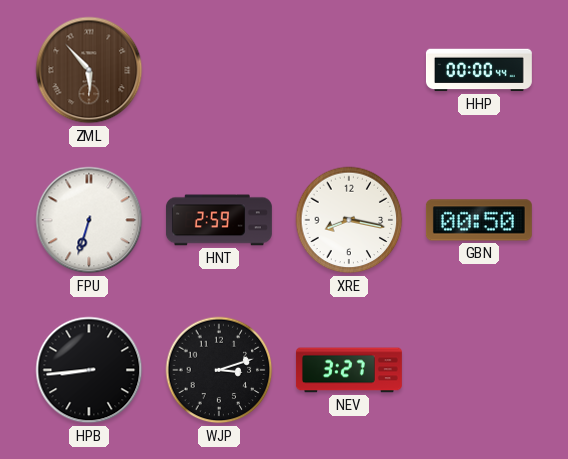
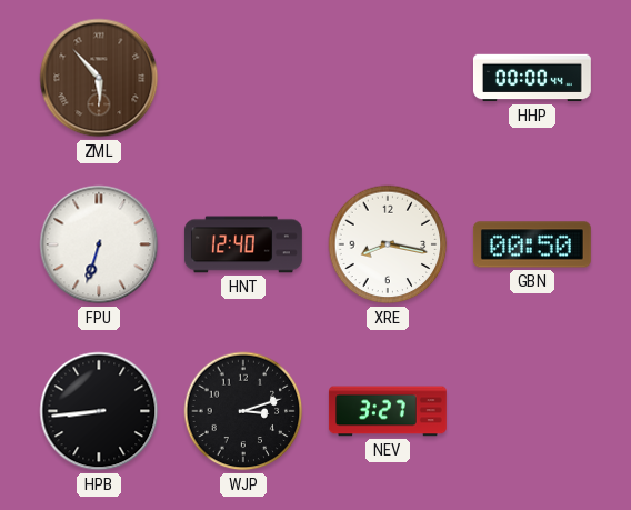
HNT: 2:59 -> 12:40 (243, 244)
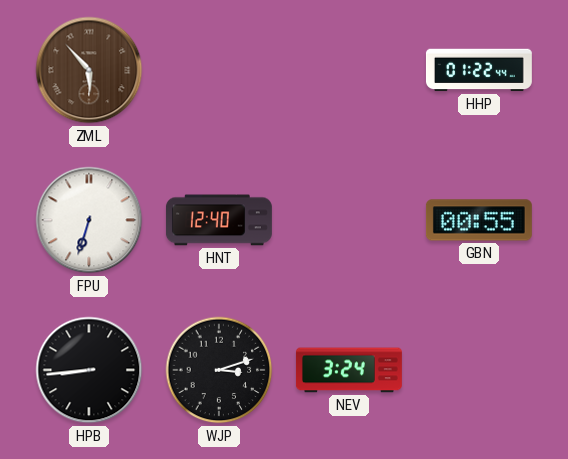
HHP: 00:00 -> 01:22 (479, 70)
XRE: 8:17 -> none (388, 244)
GBN: 00:50 -> 00:55 (479, 220)
NEV: 3:27 -> 3:24 (349, 370)
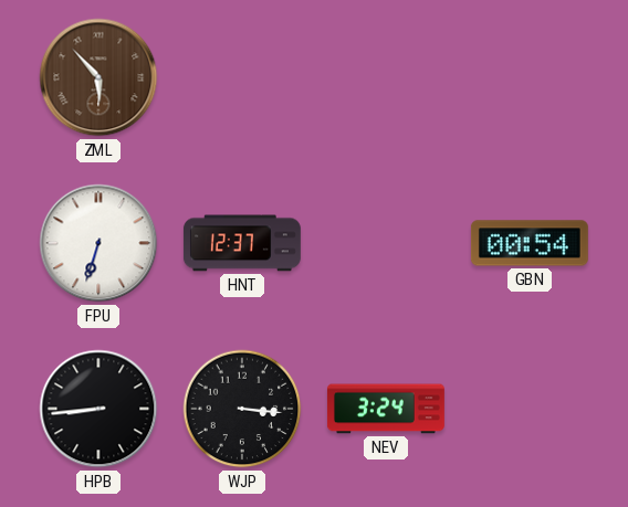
HHP: 01:22 -> none (479, 70)
HNT: 12:40 -> 12:37 (242, 243)
GBN: 00:55 -> 00:54 (530, 243)
WJP: 3:12 -> 3:16 (242, 409)
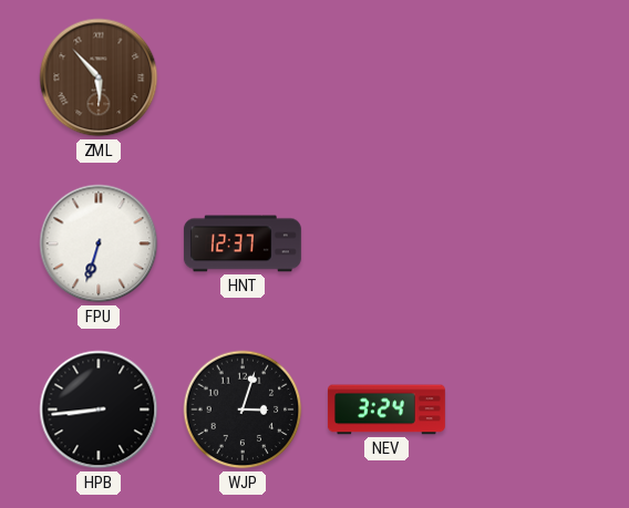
GBN: 00:54 -> none (530, 243)
WJP: 3:16 -> 3:03 (243, 409)
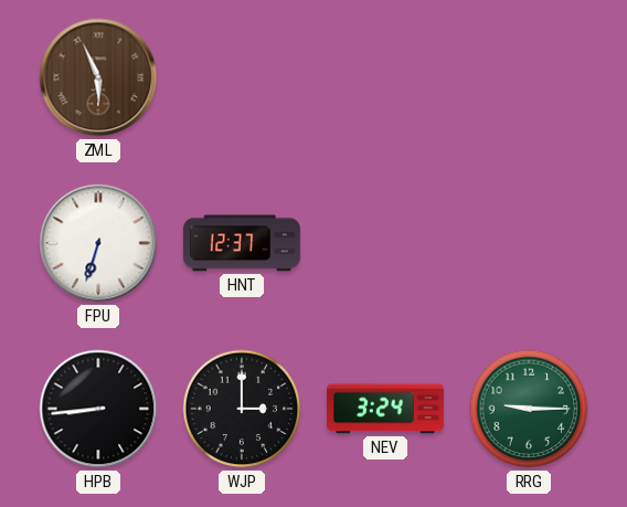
ZML: 5:53 -> 5:56 (98, 77)
WJP: 3:03 -> 3:00 (242, 409)
RRG: none -> 9:15 (529, 409)
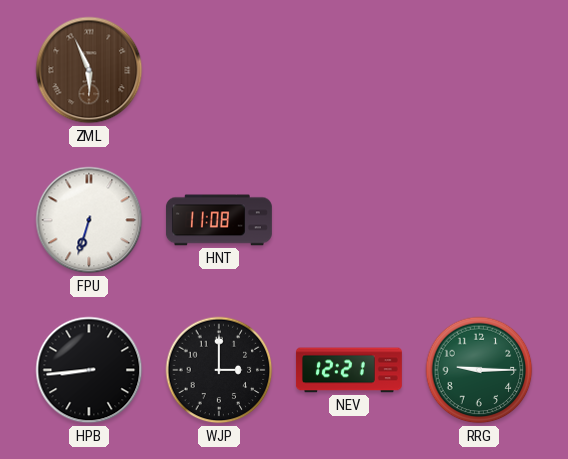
HNT: 12:37 -> 11:08 (219, 220)
NEV: 3:24 -> 12:21 (349, 370)
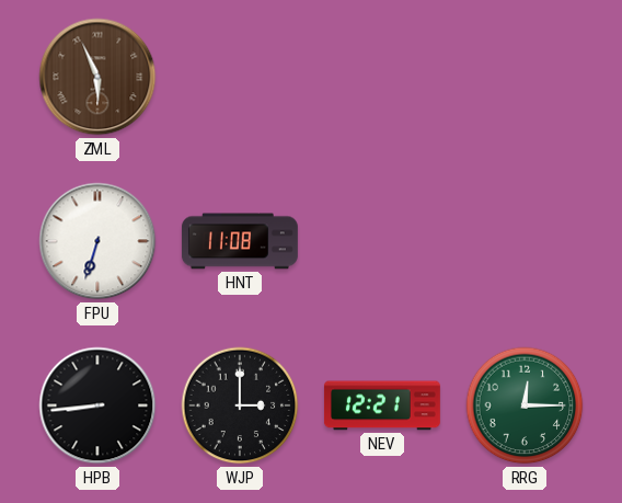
RRG: 9:15 -> 12:15 (525, 405)
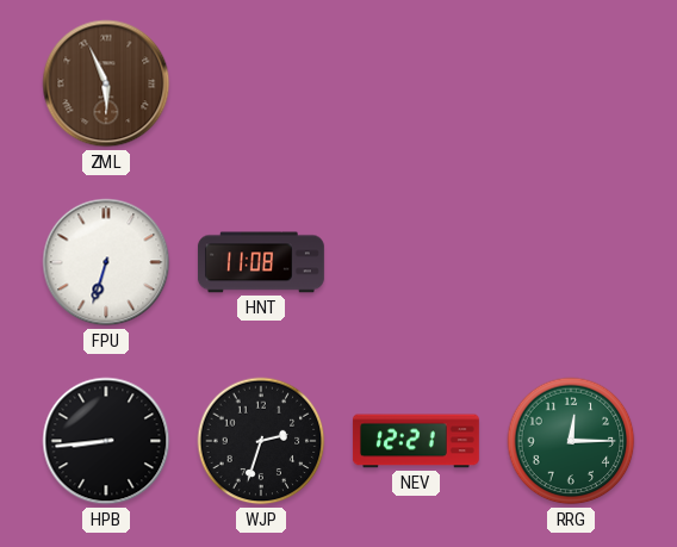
WJP: 3:00 -> 2:33 (261, 441)
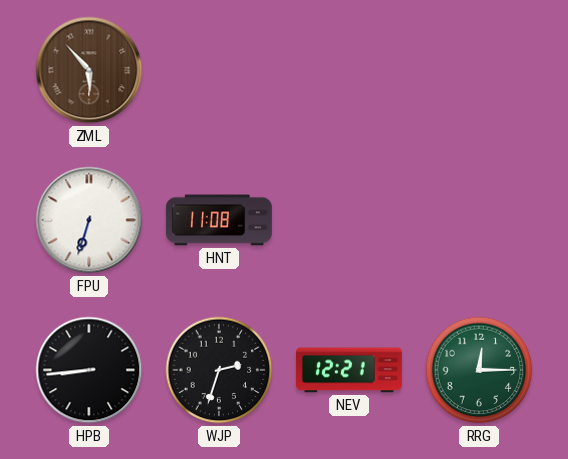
ZML: 5:56 -> 5:53 (89, 70)
